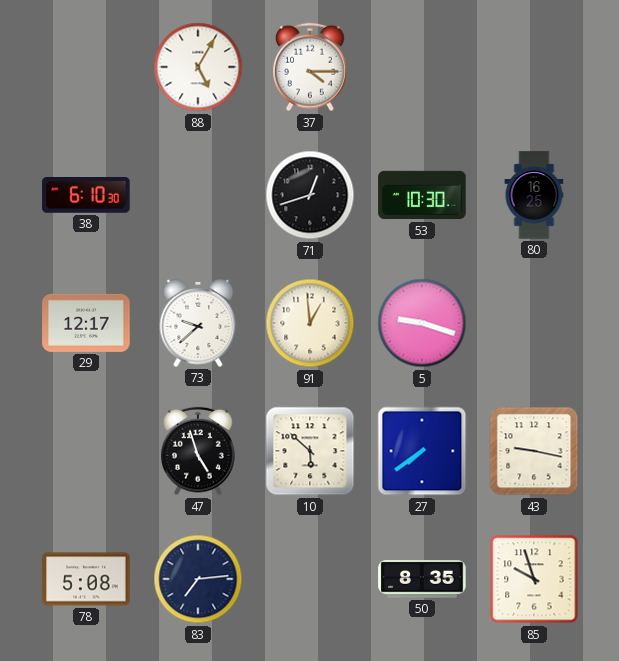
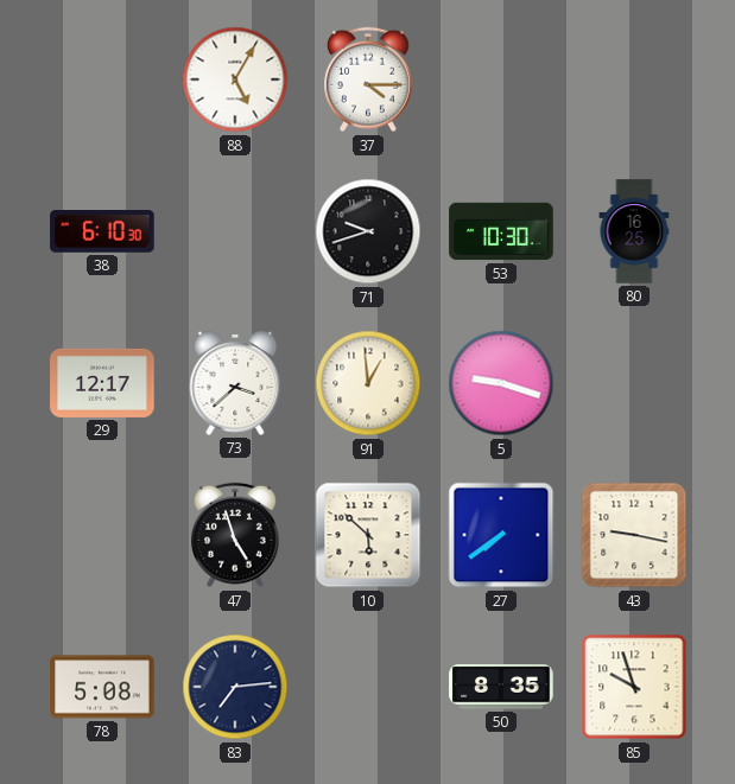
71: 12:42 -> 9:42 (368, 231)
73: 9:38 -> 3:38 (235, 384)
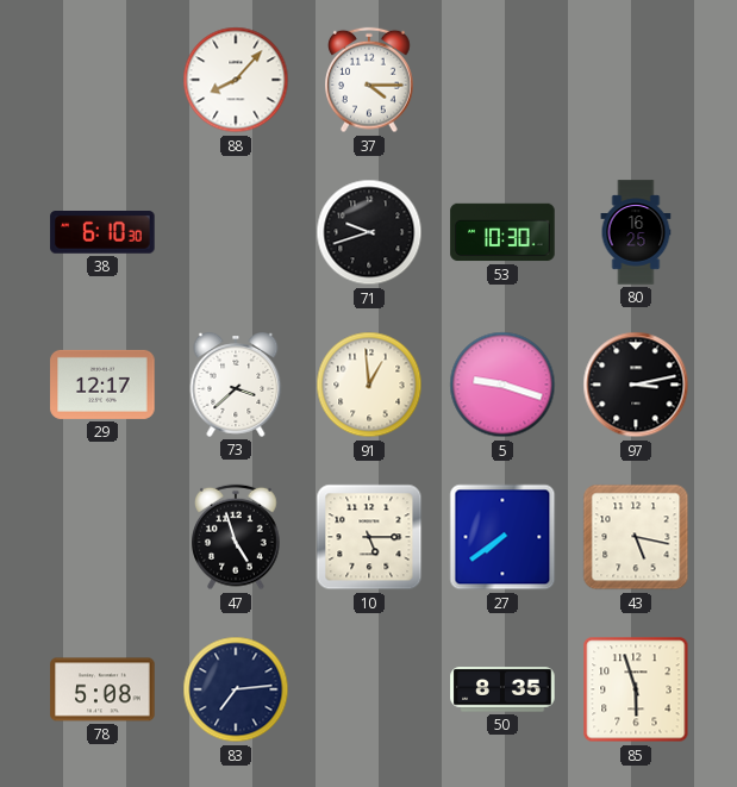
88: 5:05 -> 8:07 (236, 80)
97: none -> 3:13 (636, 385)
10: 5:52 -> 5:15 (369, 537)
43: 9:17 -> 5:17 (636, 537)
85: 9:57 -> 5:57 (636, 689)
